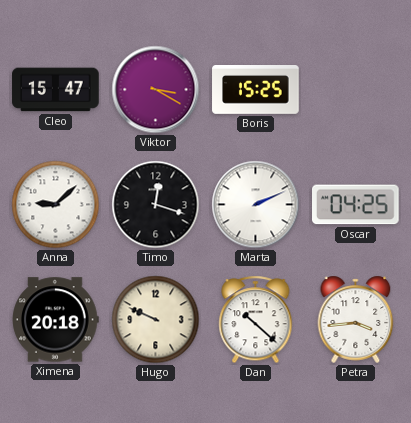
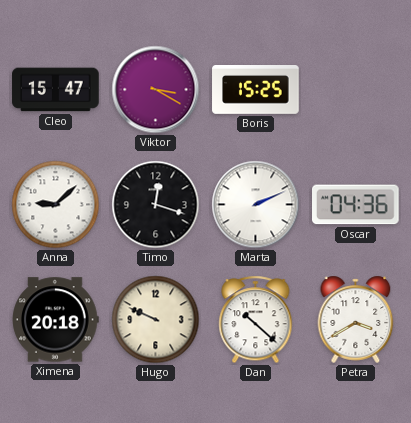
Oscar: 04:25 -> 04:36 (356, 205)
Petra: 3:44 -> 3:40 (356, 319)
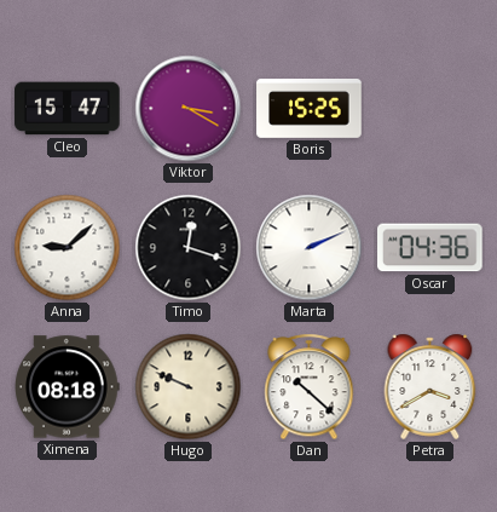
Ximena: 20:18 -> 08:18 (68, 387)
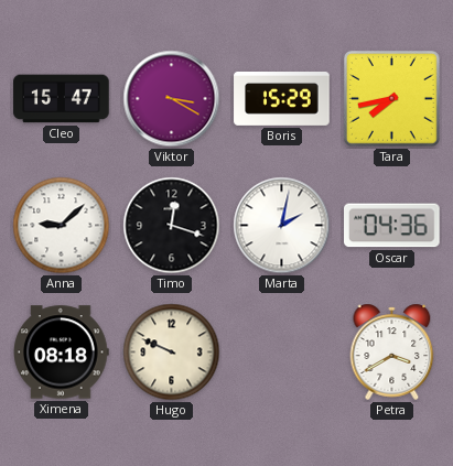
Boris: 15:25 -> 15:29 (282, 99)
Tara: none -> 7:43 (392, 99)
Marta: 2:11 -> 2:02 (282, 226)
Dan: 10:22 -> none (310, 387)
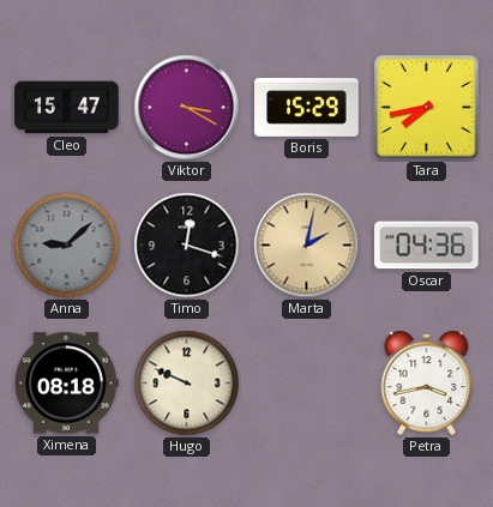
Anna dial: white -> grey (67, 246)
Marta dial: white -> champagne (307, 246)
Petra: 3:40 -> 3:43 (427, 382)
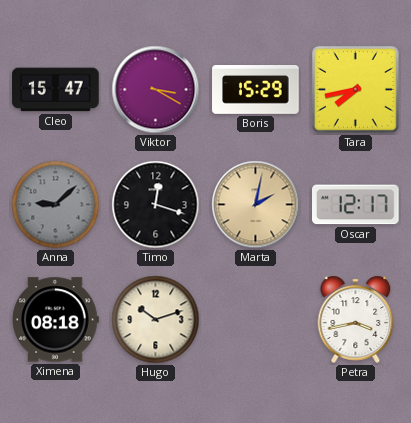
Oscar: 04:36 -> 12:17 (356, 205)
Hugo: 9:49 -> 10:12 (156, 320)
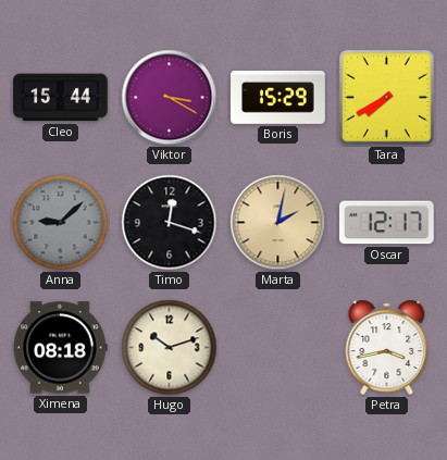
Cleo: 15:47 -> 15:44 (61, 98)
Tara: 7:43 -> 7:40 (387, 98)
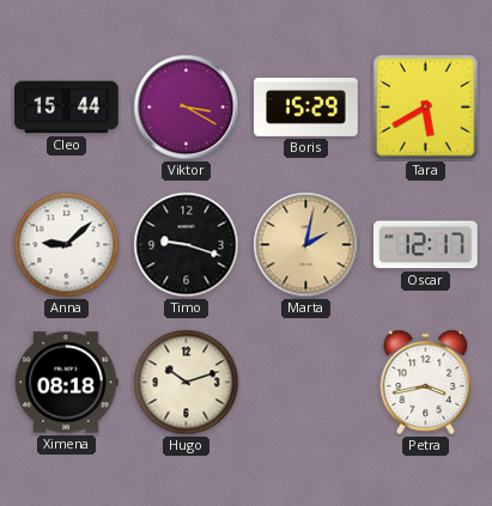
Tara: 7:40 -> 5:40 (426, 108)
Anna dial: grey -> white (67, 245)
Timo: 12:18 -> 9:18 (187, 245)
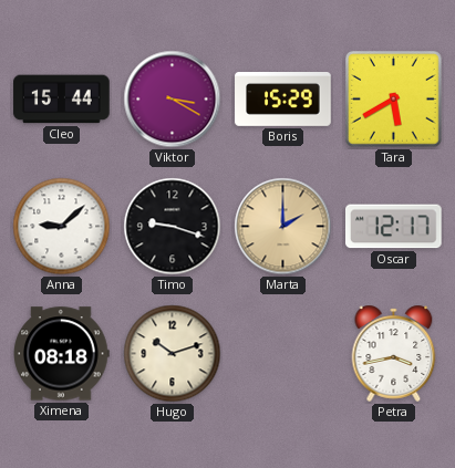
Marta: 2:02 -> 2:00 (283, 227)
